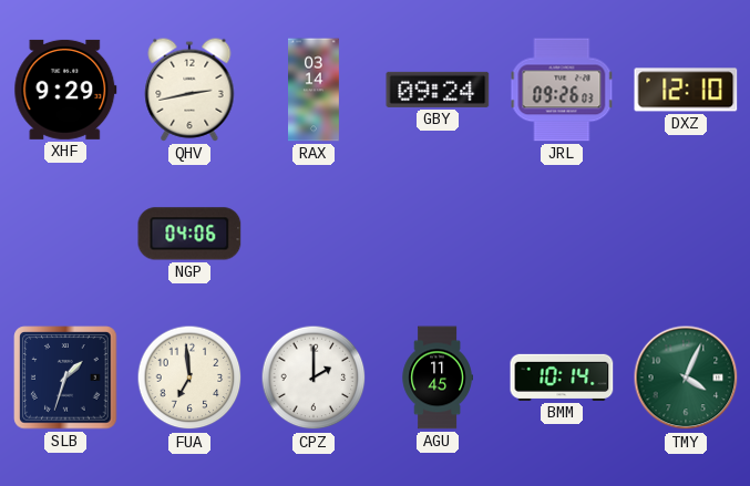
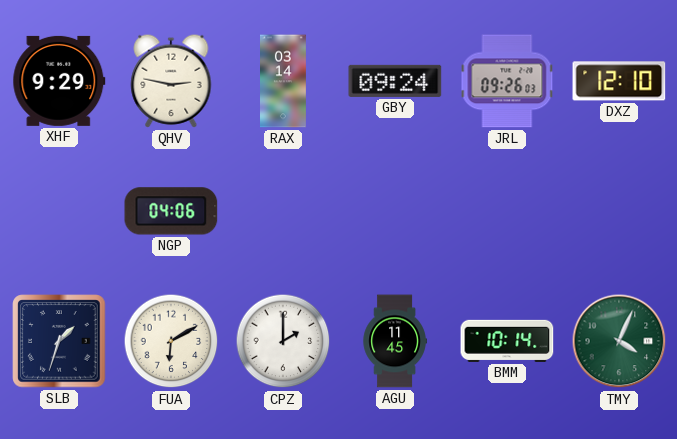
QHV: 2:43 -> 2:47 (171, 81)
FUA: 6:59 -> 6:10 (171, 341)
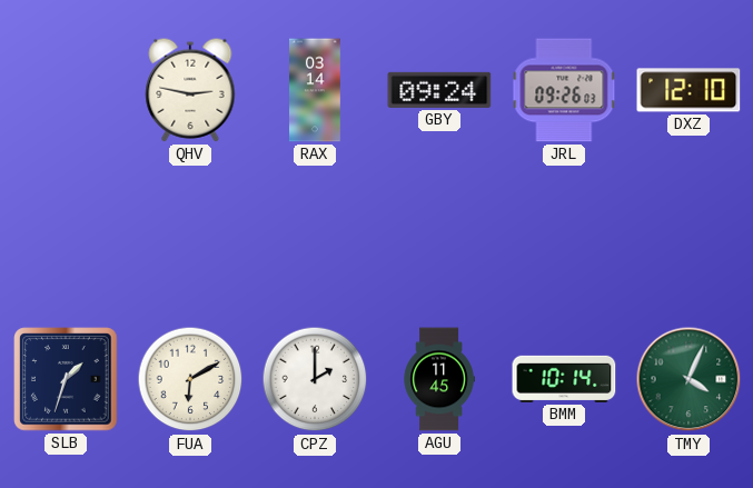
XHF: 9:29 -> none (59, 81)
NGP: 04:06 -> none (171, 211)
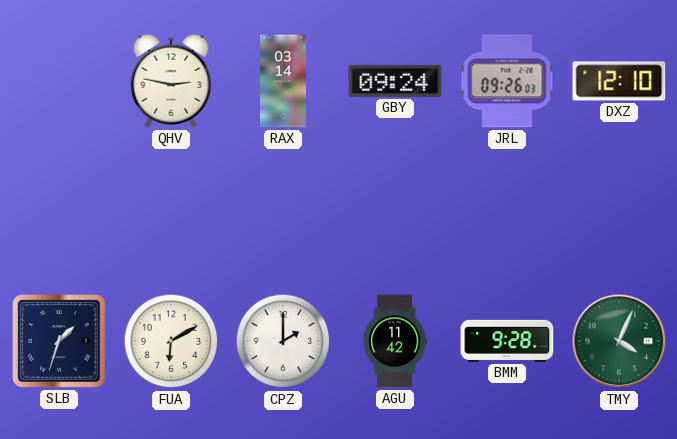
AGU: 11:45 -> 11:42 (395, 341)
BMM: 10:14 -> 9:28 (507, 341)
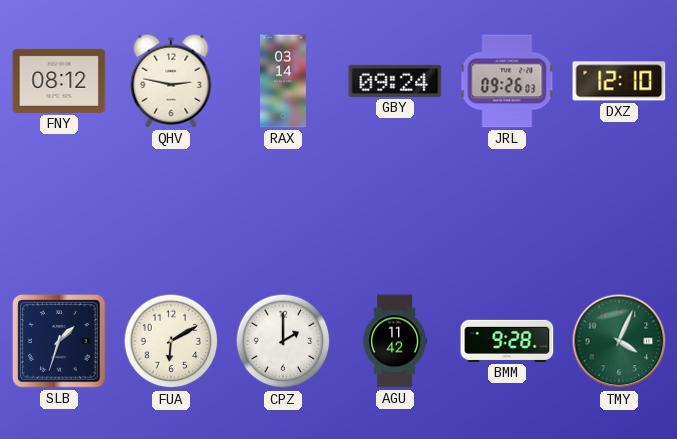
FNY: none -> 08:12 (59, 81)
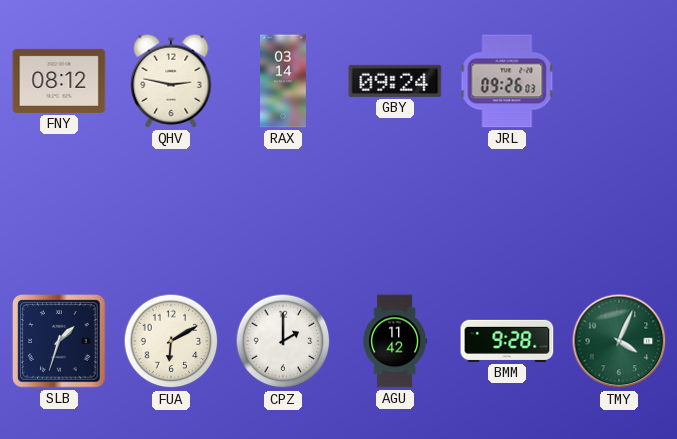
DXZ: 12:10 -> none (619, 81)
